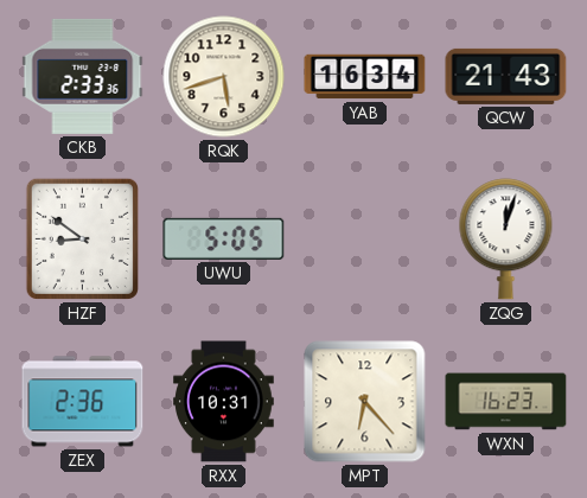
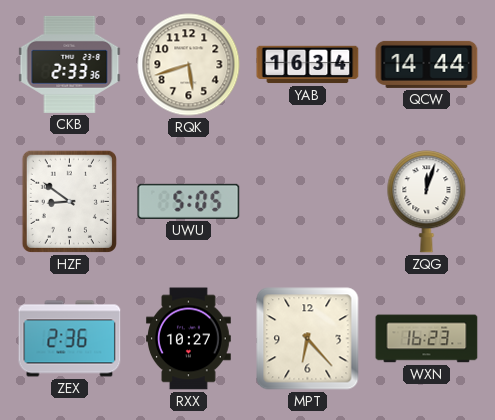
QCW: 21:43 -> 14:44 (427, 64)
RXX: 10:31 -> 10:27 (189, 339)
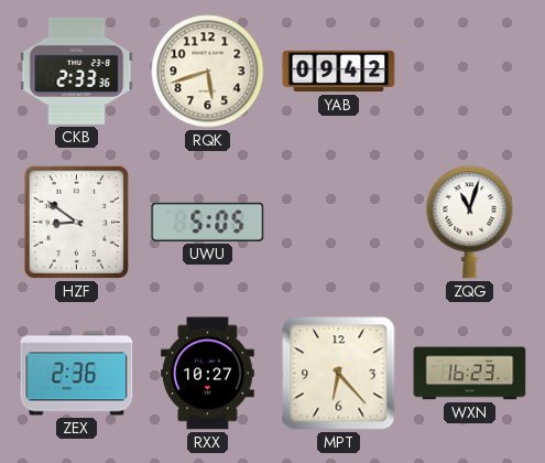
YAB: 16:34 -> 09:42 (339, 72)
QCW: 14:44 -> none (427, 64)
ZQG: 12:03 -> 11:03 (470, 223)
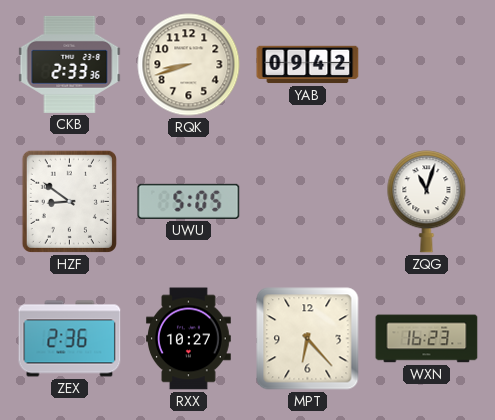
RQK: 5:42 -> 8:42 (189, 65)
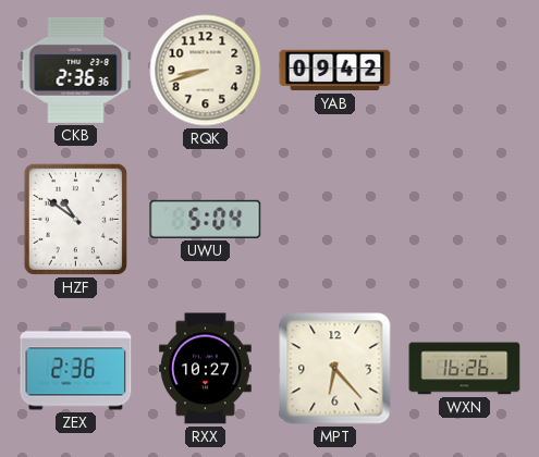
CKB: 2:33 -> 2:36 (76, 70)
HZF: 8:51 -> 10:51 (75, 219)
UWU: 5:05 -> 5:04 (206, 219)
ZQG: 11:03 -> none (427, 202)
WXN: 16:23 -> 16:26 (465, 369)
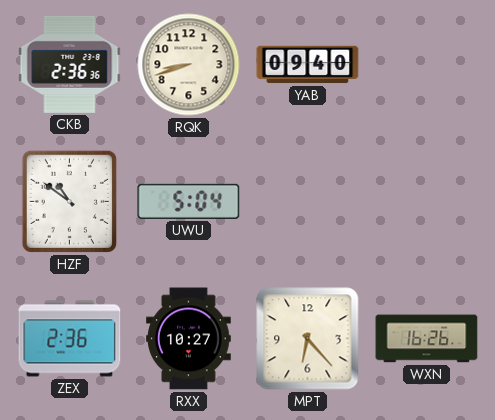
YAB: 09:42 -> 09:40 (308, 65)
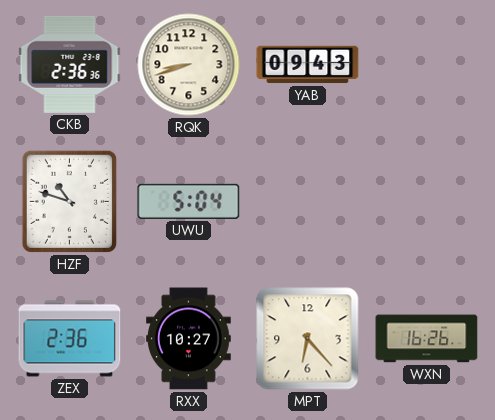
YAB: 09:40 -> 09:43 (308, 65)
HZF: 10:51 -> 10:48 (69, 201)
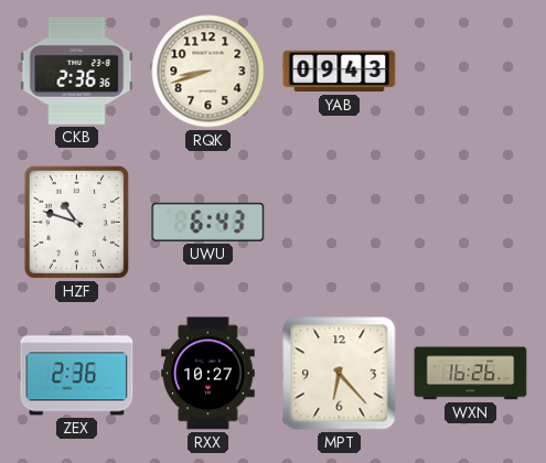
UWU: 5:04 -> 6:43 (208, 222)
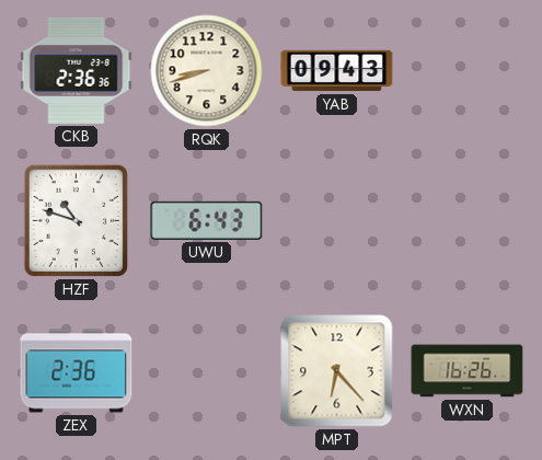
RXX: 10:27 -> none (208, 374)
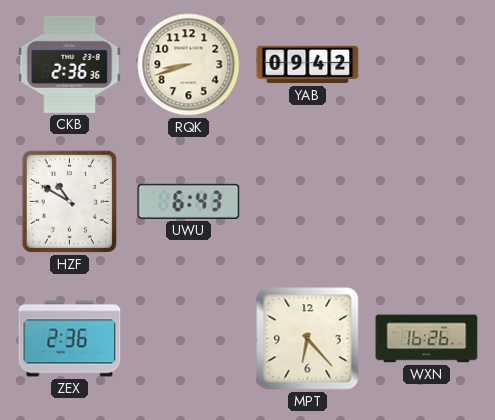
YAB: 09:43 -> 09:42 (308, 65)
HZF: 10:48 -> 10:50 (69, 201)
